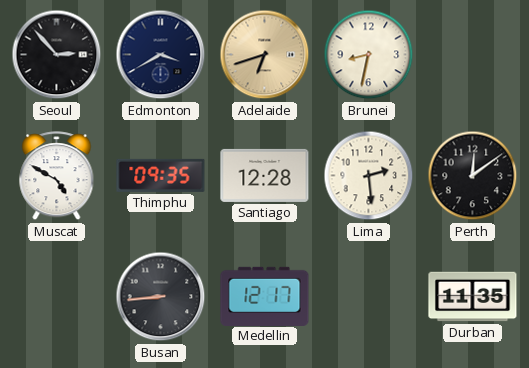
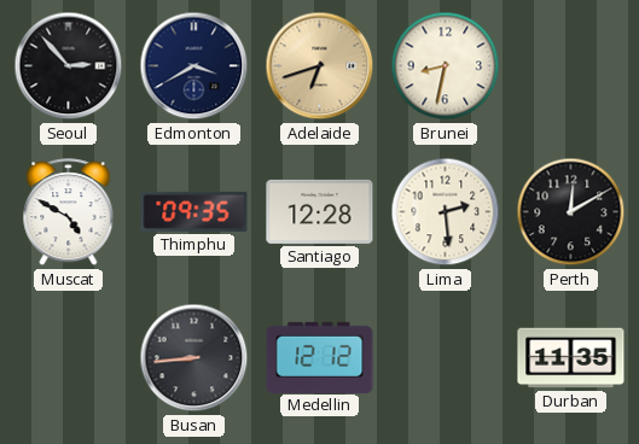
Perth: 12:09 -> 12:10 (571, 212)
Medellin: 12:17 -> 12:12 (320, 357)
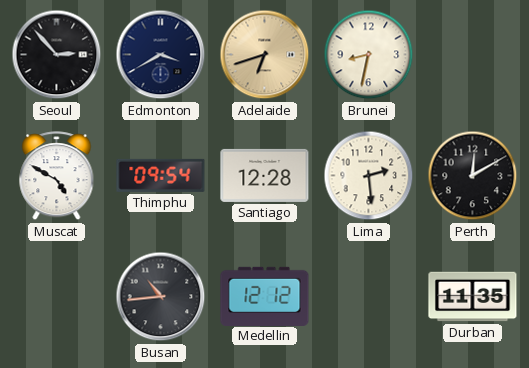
Thimphu: 09:35 -> 09:54 (161, 175)
Busan: 8:44 -> 10:44 (161, 297)
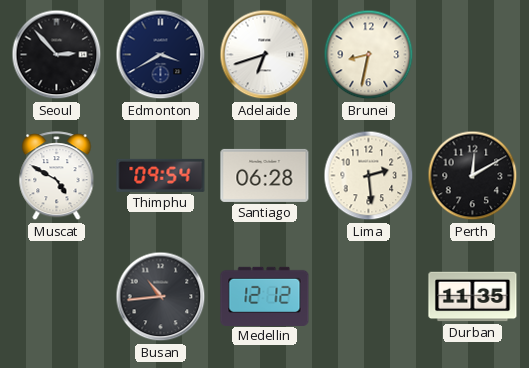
Adelaide dial: champagne -> white (265, 55)
Santiago: 12:28 -> 06:28 (265, 175)
